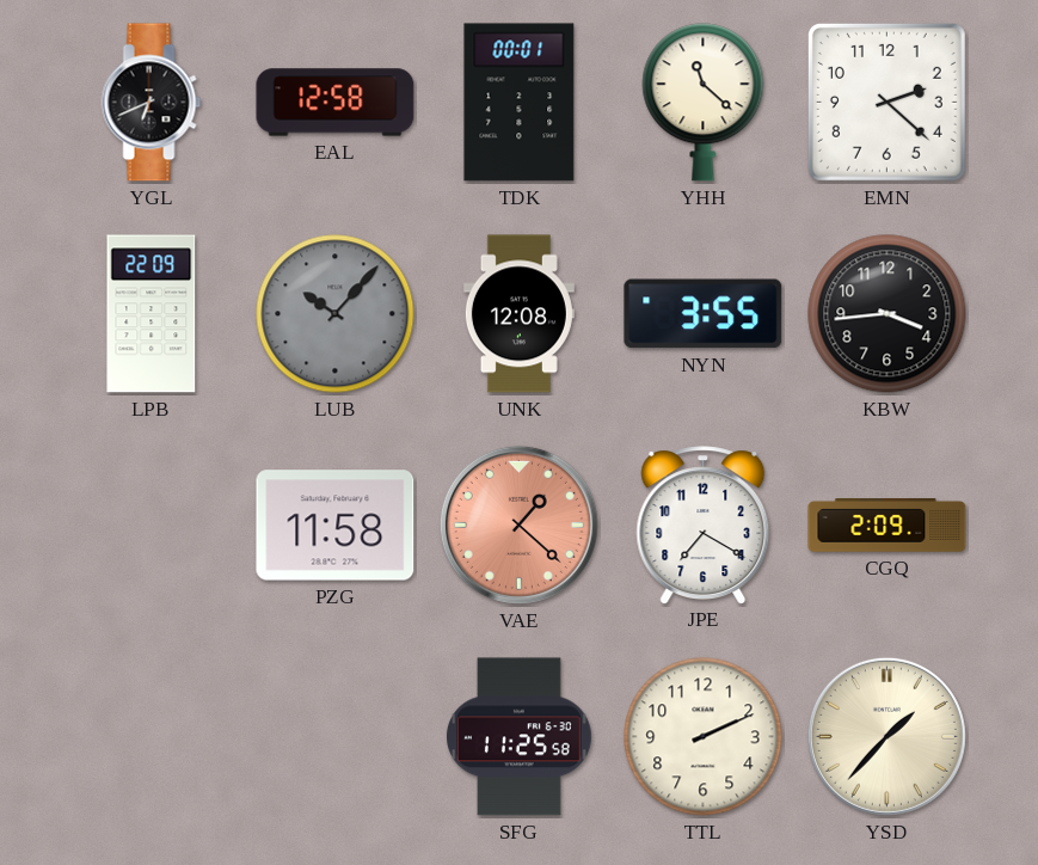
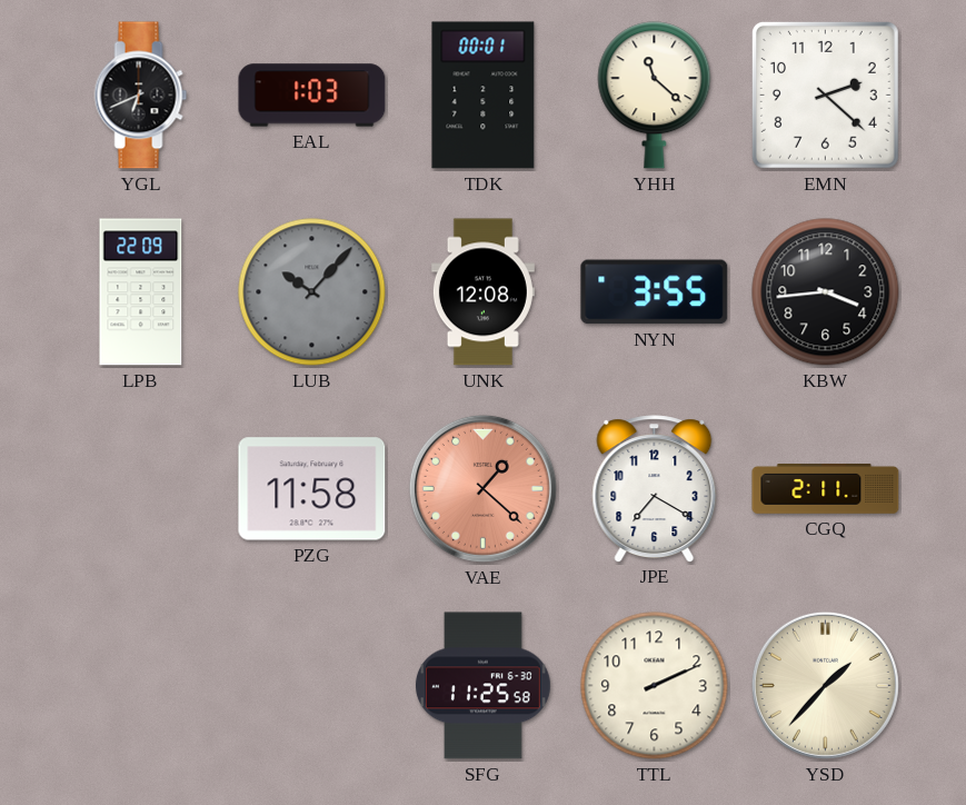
EAL: 12:58 -> 1:03 (312, 96)
CGQ: 2:09 -> 2:11 (826, 489)
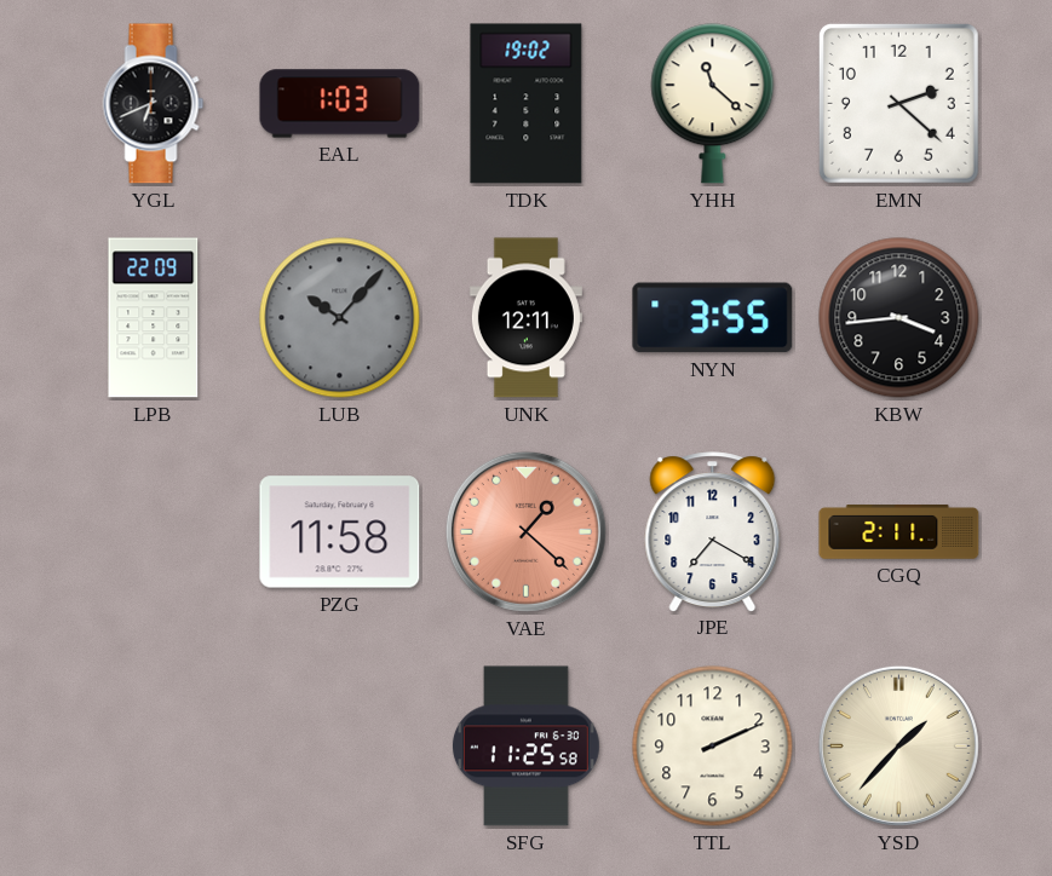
TDK: 00:01 -> 19:02 (527, 104)
UNK: 12:08 -> 12:11 (525, 318)
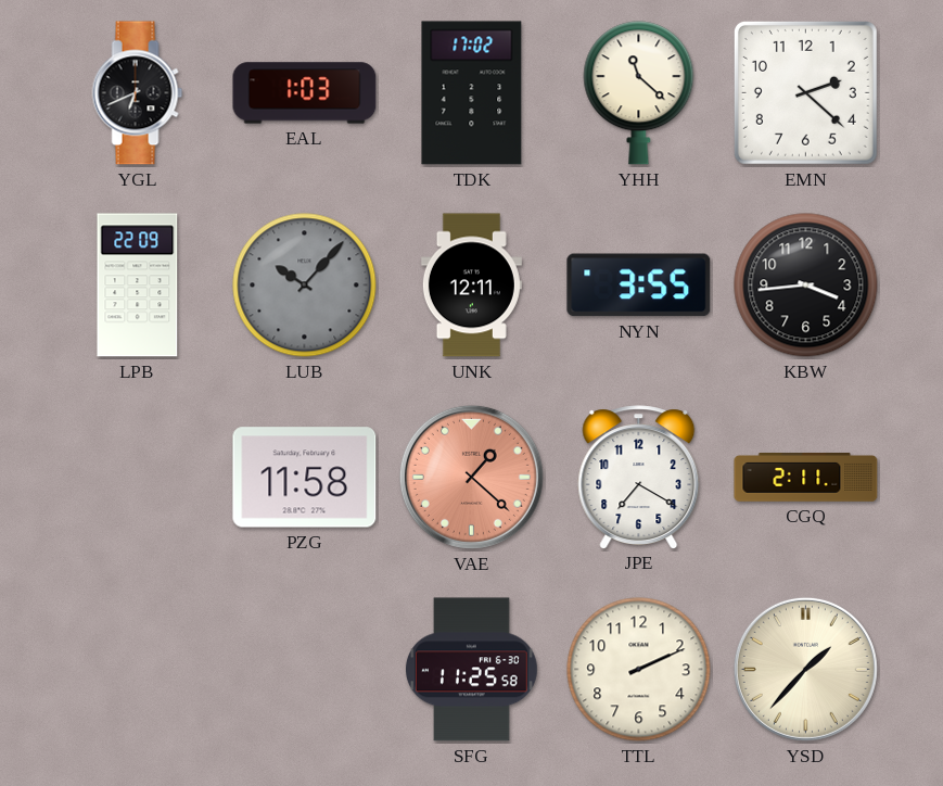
TDK: 19:02 -> 17:02 (472, 93)
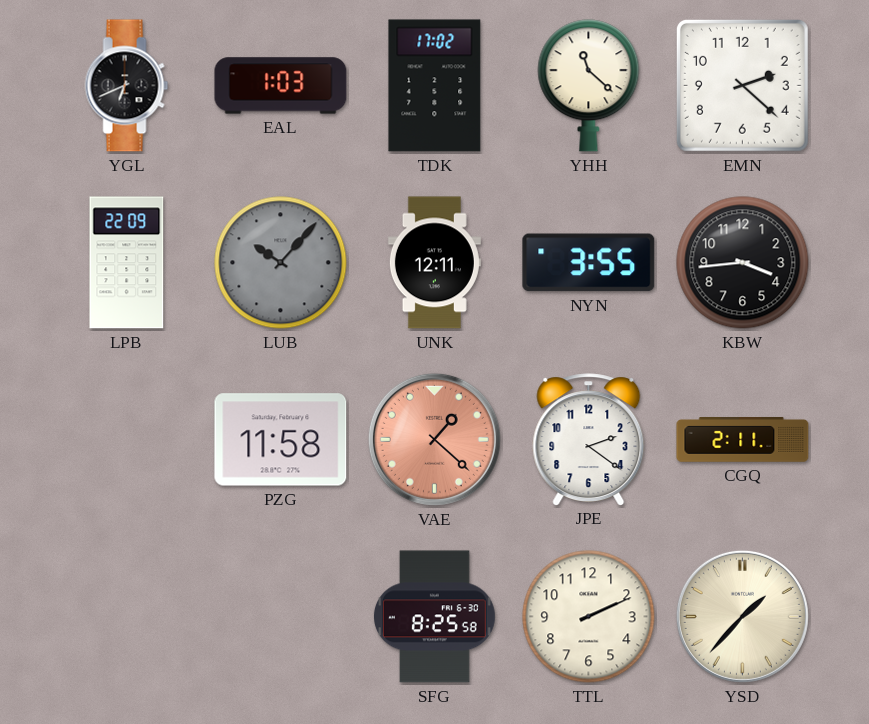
JPE: 7:20 -> 2:21 (589, 439)
SFG: 11:25 -> 8:25 (434, 617)
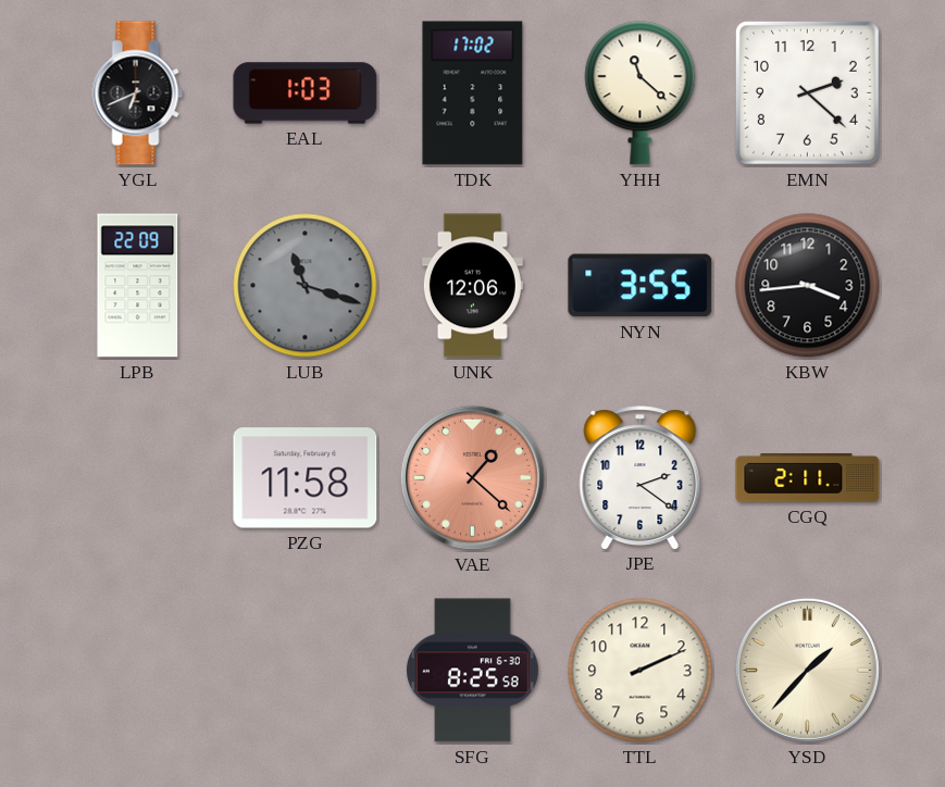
LUB: 10:07 -> 11:18 (306, 286)
UNK: 12:11 -> 12:06 (472, 286)
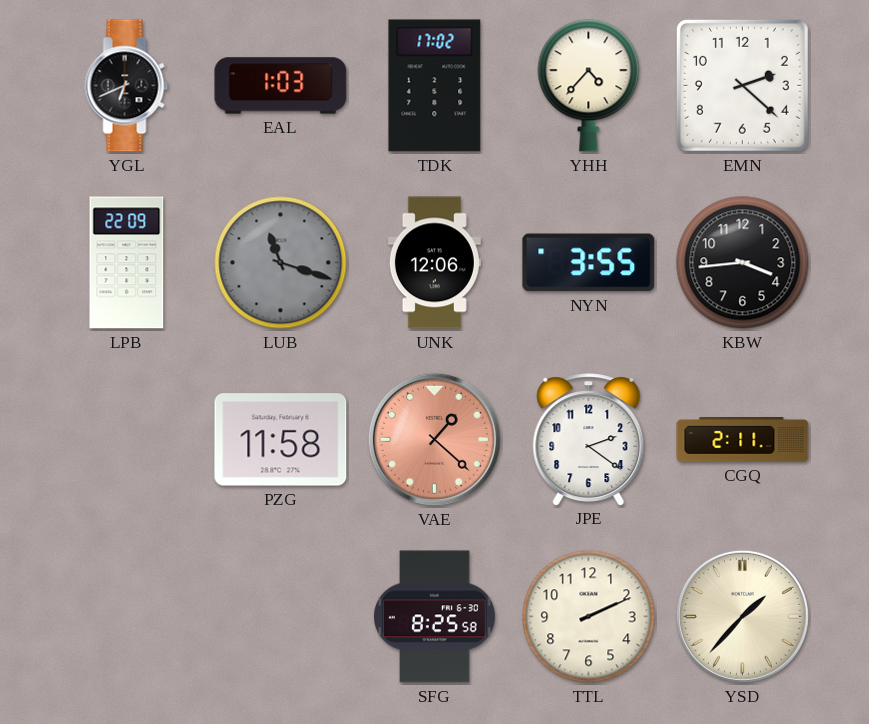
YHH: 11:22 -> 4:37 (589, 86)
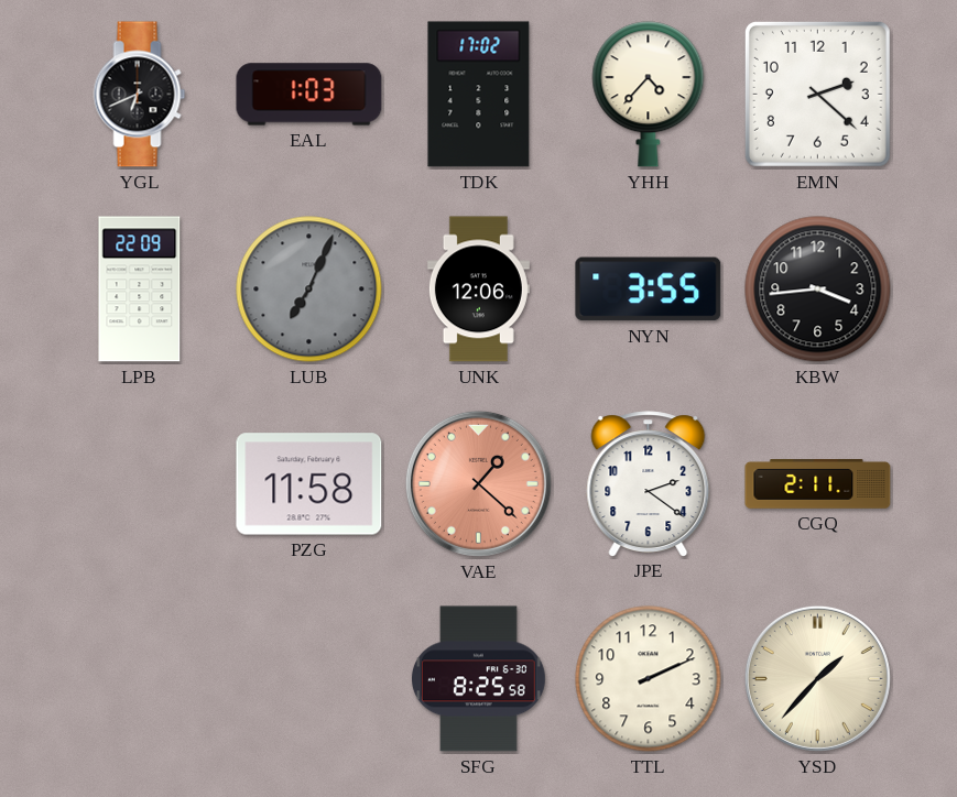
LUB: 11:18 -> 7:04 (309, 290)
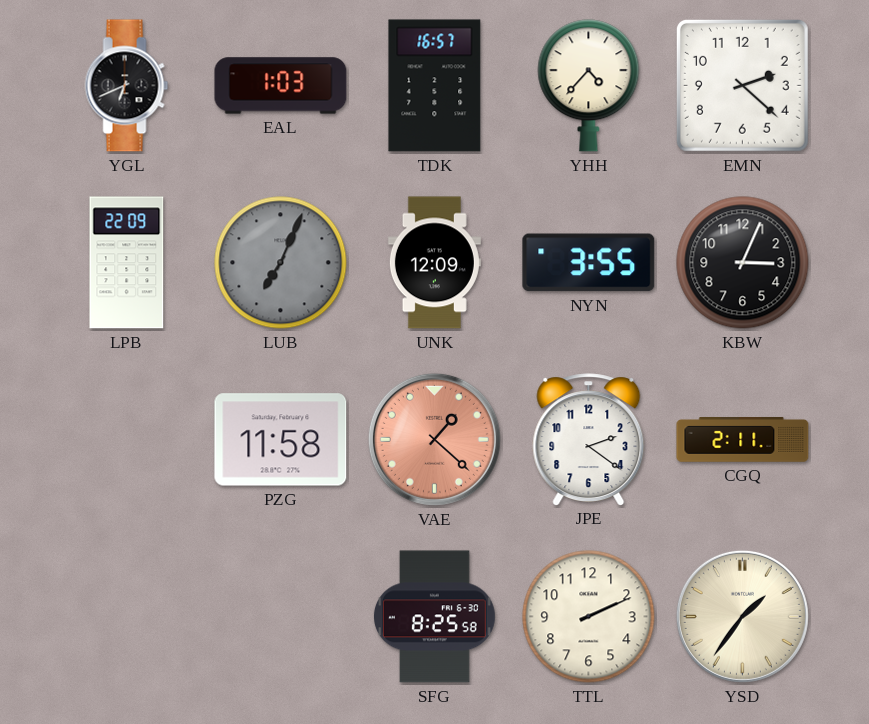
TDK: 17:02 -> 16:57 (435, 86)
UNK: 12:06 -> 12:09 (434, 263)
KBW: 3:44 -> 3:04 (743, 263)
YSD: 1:37 -> 1:36 (742, 616)
